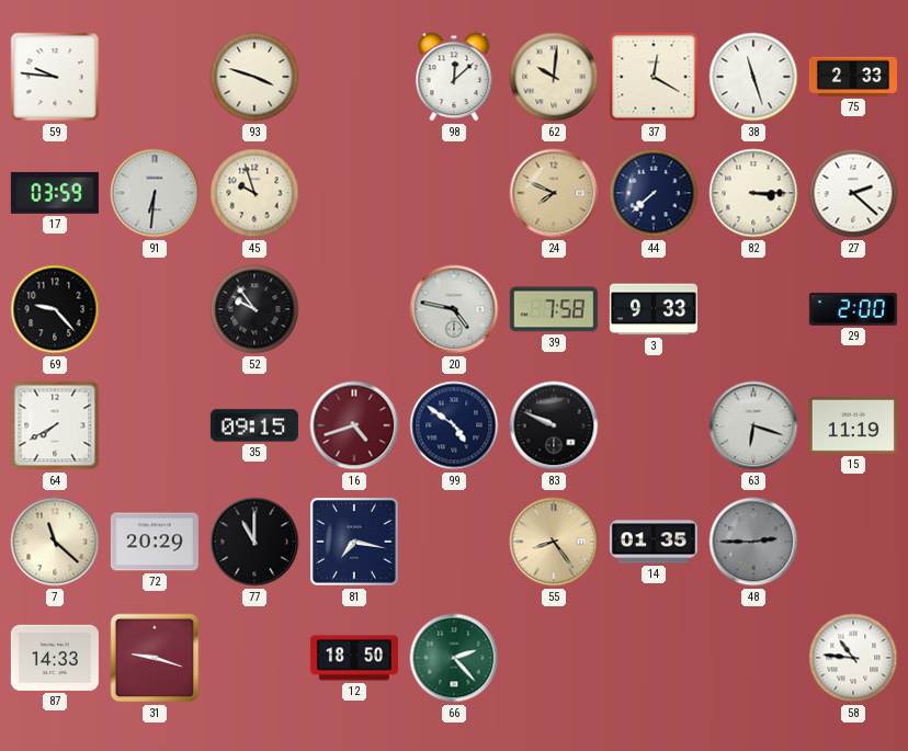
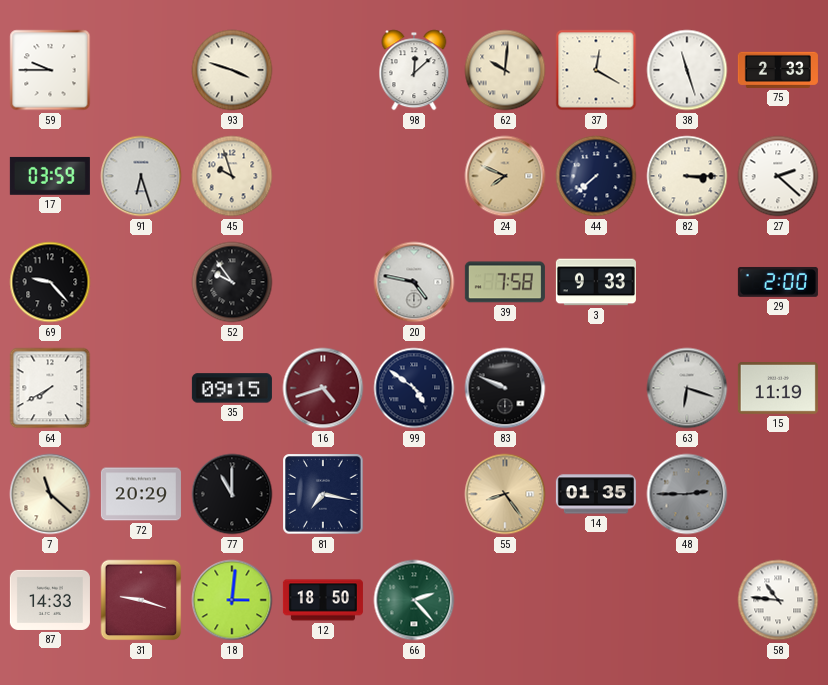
59: 9:46 -> 9:45 (50, 70)
91: 6:31 -> 6:27 (141, 176)
18: none -> 3:01 (232, 600)
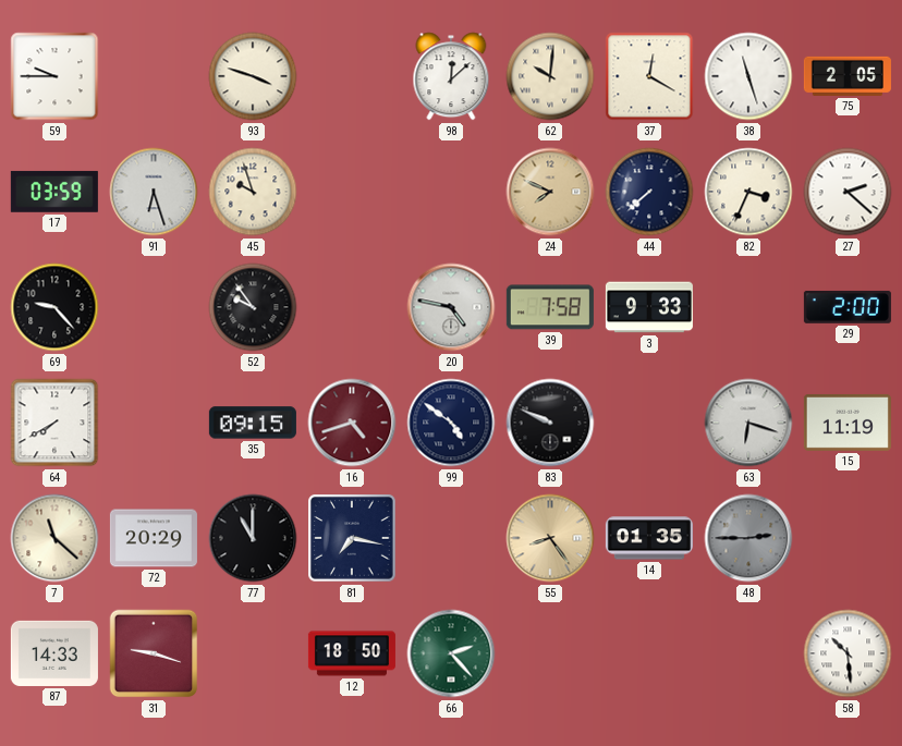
75: 2:33 -> 2:05 (848, 76)
82: 3:15 -> 3:34 (748, 192)
18: 3:01 -> none (232, 600)
58: 10:46 -> 10:29 (848, 653)
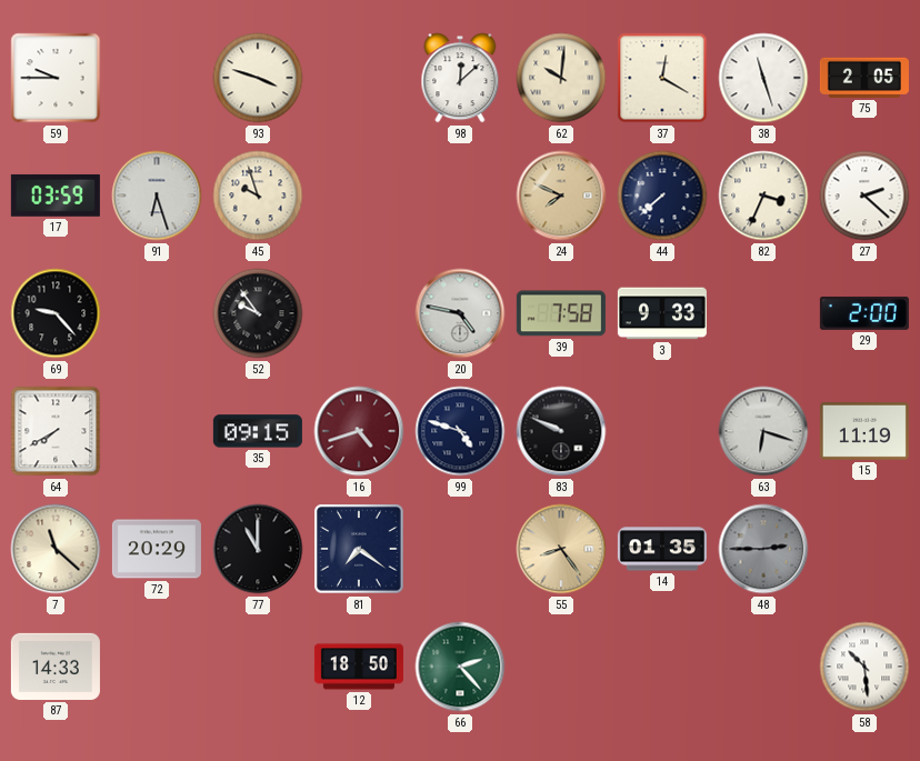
99: 4:51 -> 4:48 (460, 431)
81: 7:17 -> 7:21 (359, 549)
31: 9:18 -> none (154, 653)
